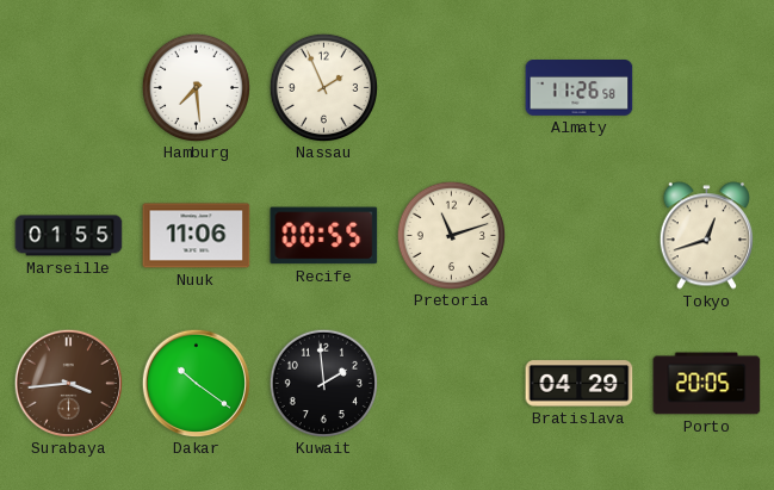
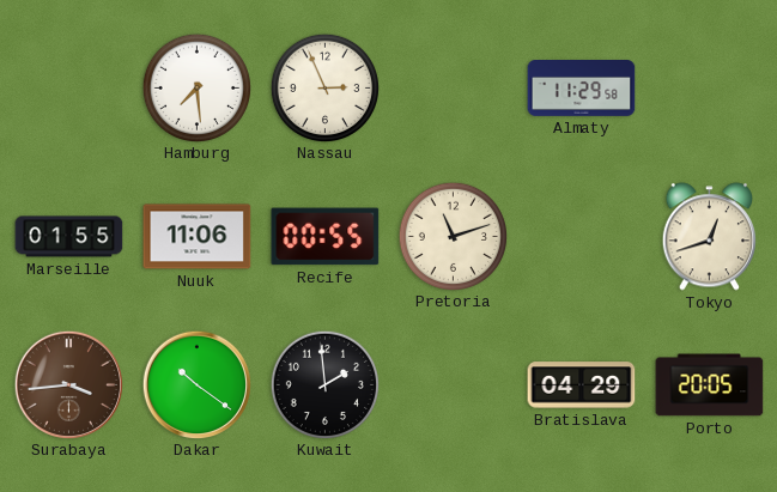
Nassau: 1:56 -> 2:56 (324, 87)
Almaty: 11:26 -> 11:29 (582, 89)
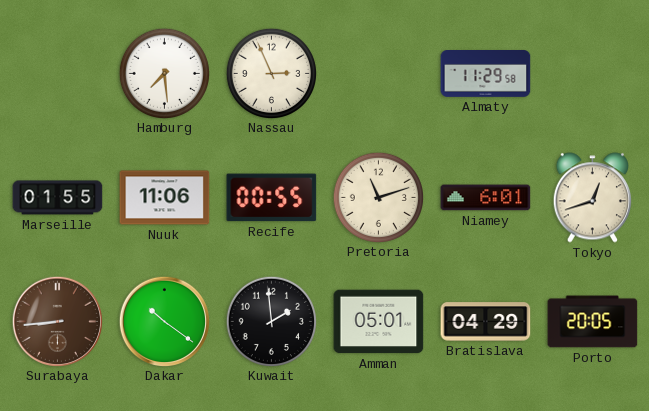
Niamey: none -> 6:01 (486, 198)
Surabaya: 3:44 -> 8:44 (57, 321)
Amman: none -> 05:01 (379, 322)
